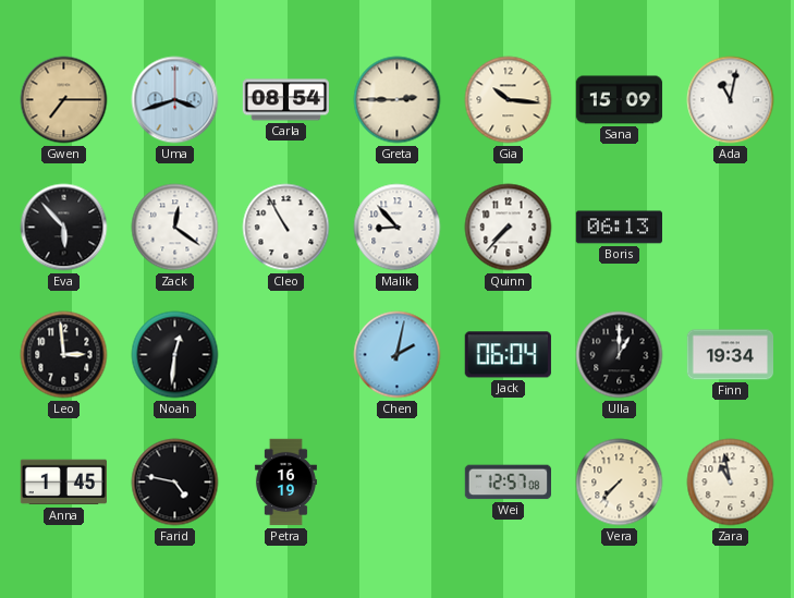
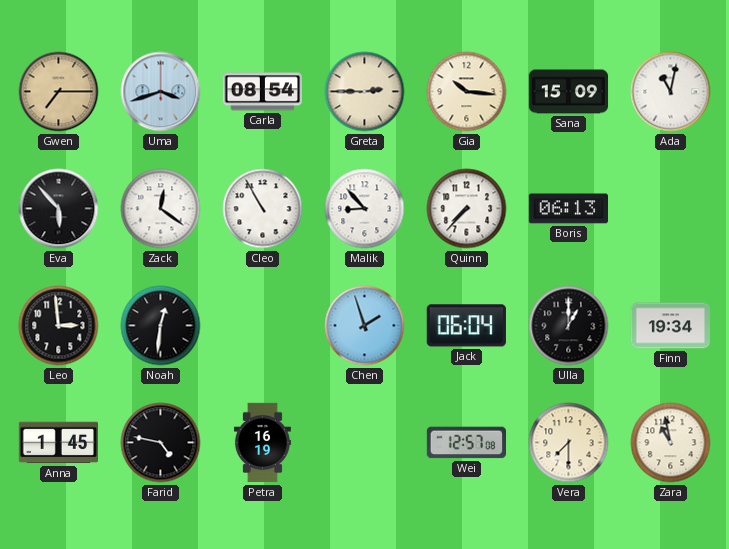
Chen: 2:02 -> 1:57 (365, 326)
Vera: 7:37 -> 7:30 (569, 443)
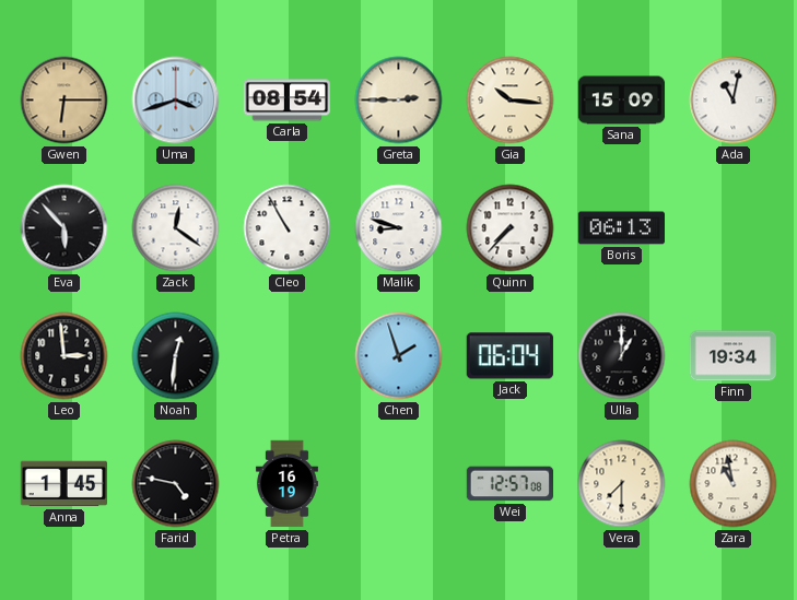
Gwen: 7:15 -> 6:15 (65, 101)
Malik: 8:53 -> 8:48 (399, 228)
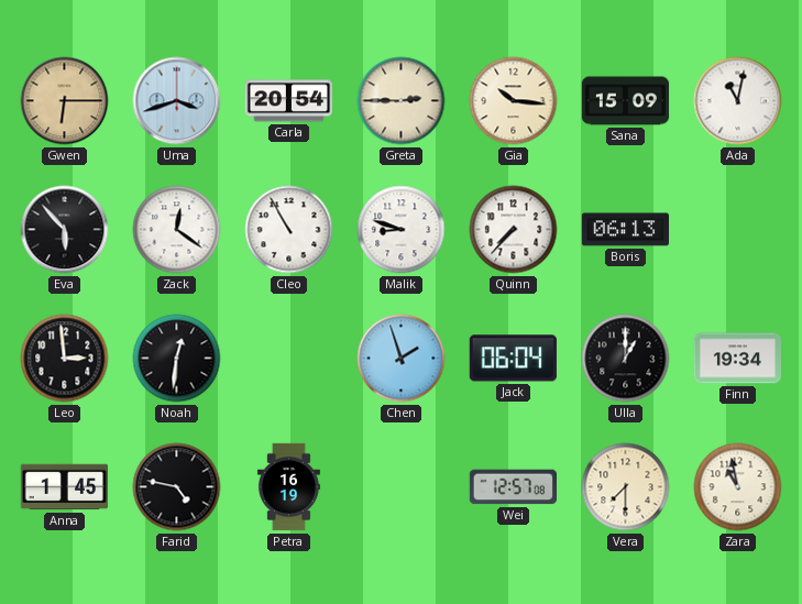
Carla: 08:54 -> 20:54 (288, 101)
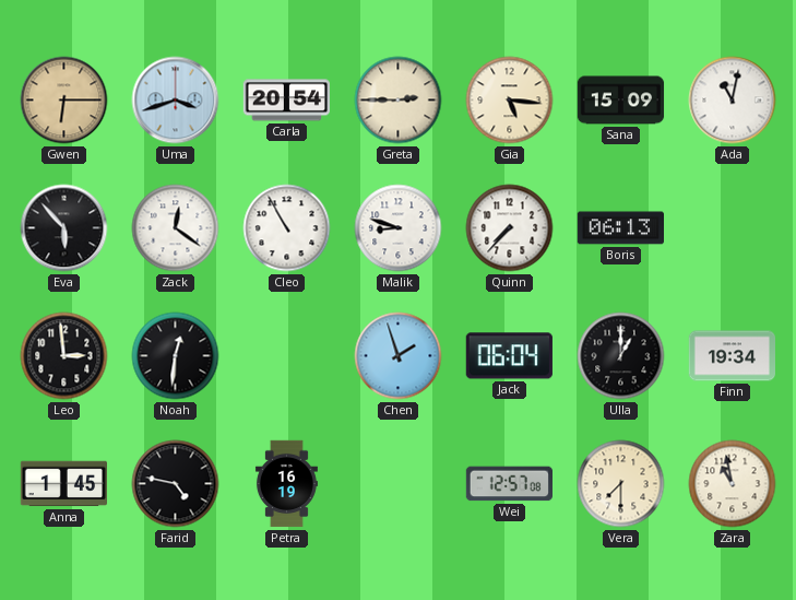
Gia: 10:16 -> 5:16 (510, 101)
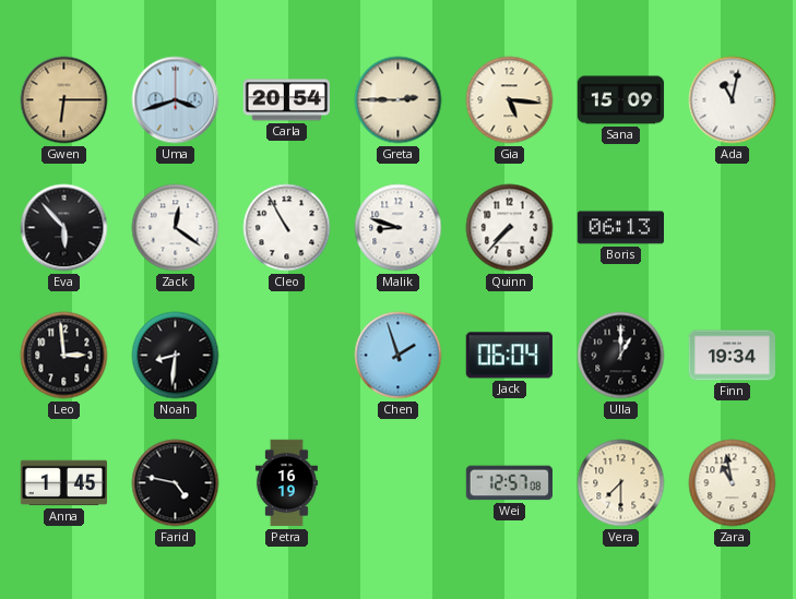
Noah: 12:31 -> 8:31 (176, 356)
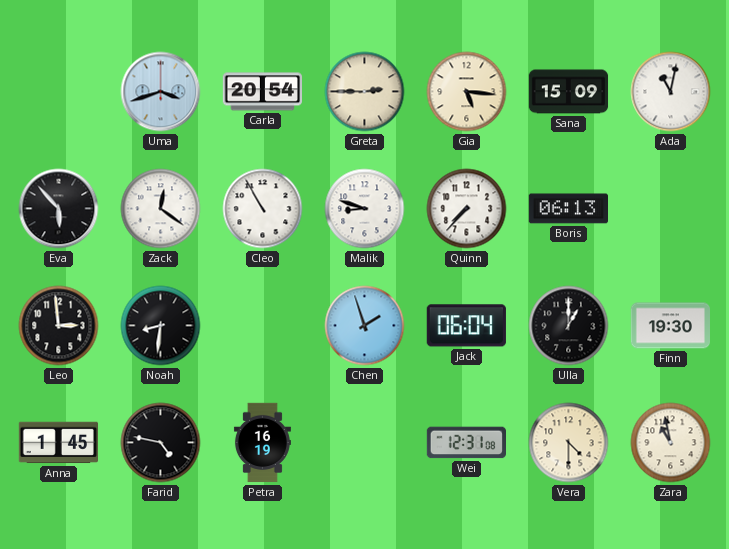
Gwen: 6:15 -> none (64, 100)
Finn: 19:34 -> 19:30 (670, 326)
Wei: 12:57 -> 12:31 (466, 443)
Vera: 7:30 -> 4:30 (569, 443)
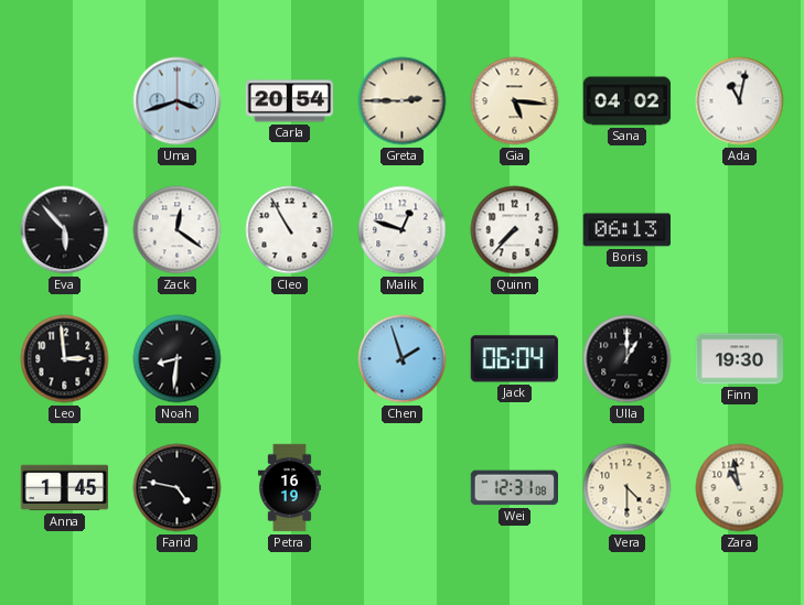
Sana: 15:09 -> 04:02 (628, 101)
Malik: 8:48 -> 12:48 (403, 230)
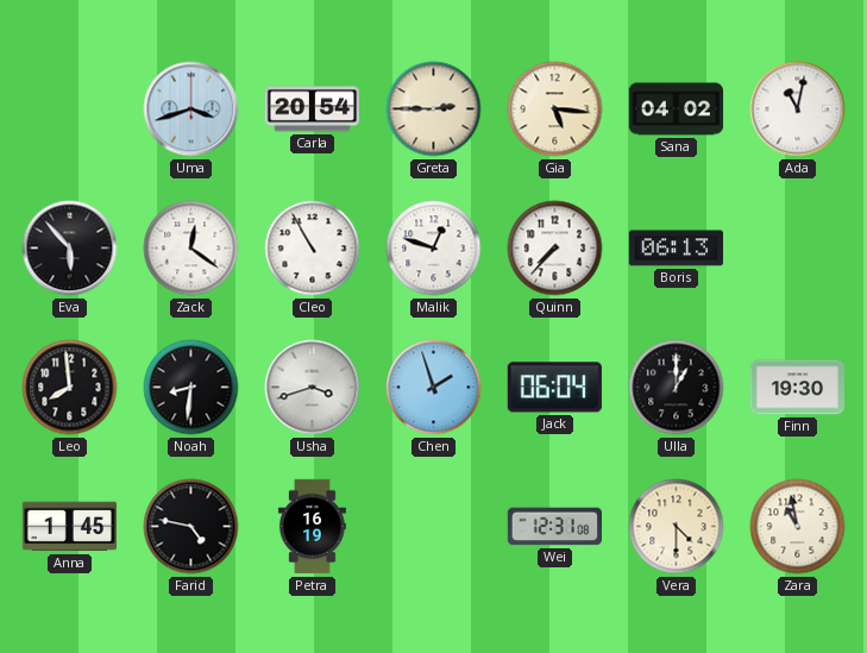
Leo: 2:59 -> 7:59 (70, 388)
Usha: none -> 3:42 (313, 388)
